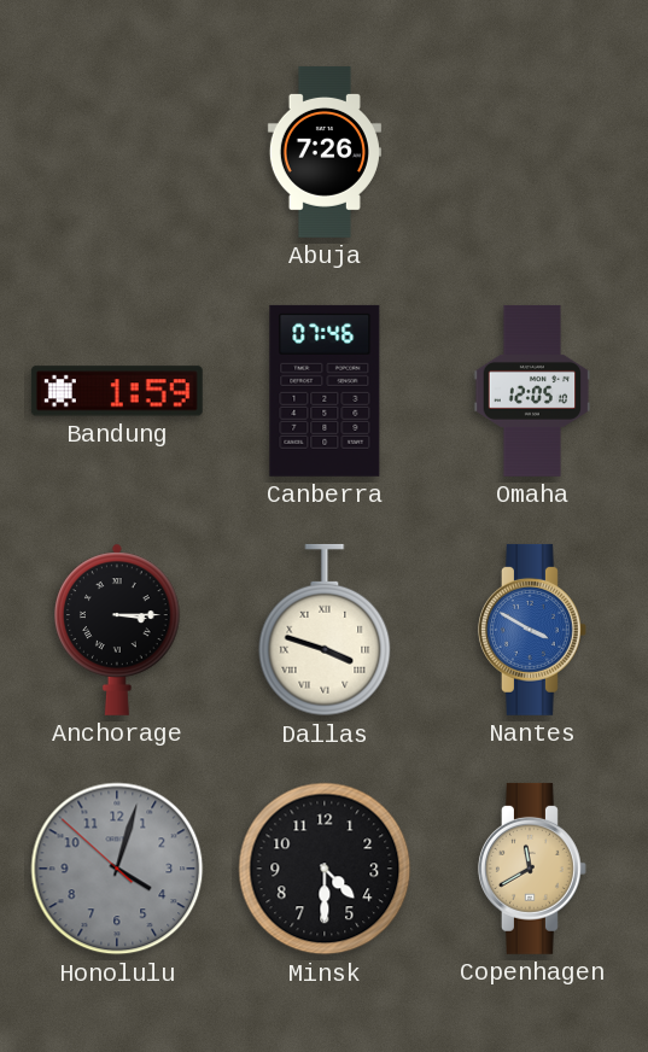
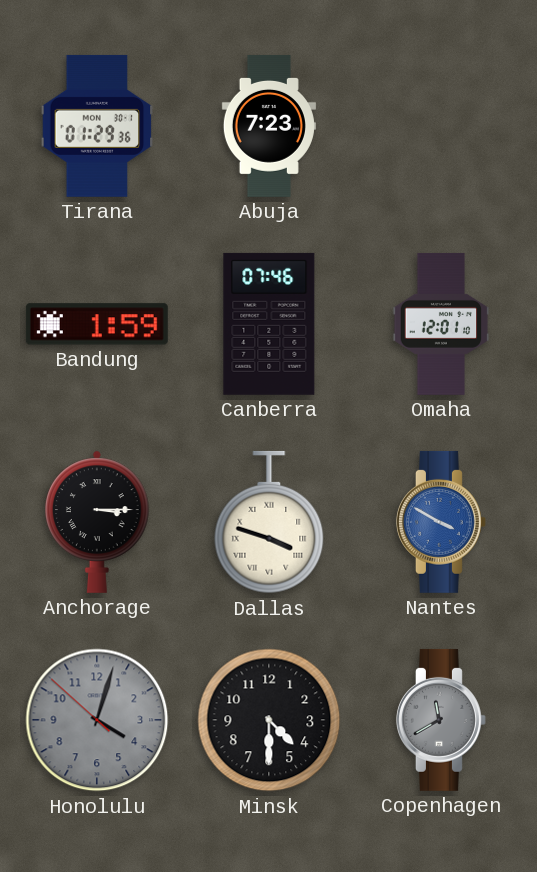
Tirana: none -> 01:29 (97, 126)
Abuja: 7:26 -> 7:23 (269, 126)
Omaha: 12:05 -> 12:01 (441, 324)
Copenhagen dial: champagne -> grey (441, 720)
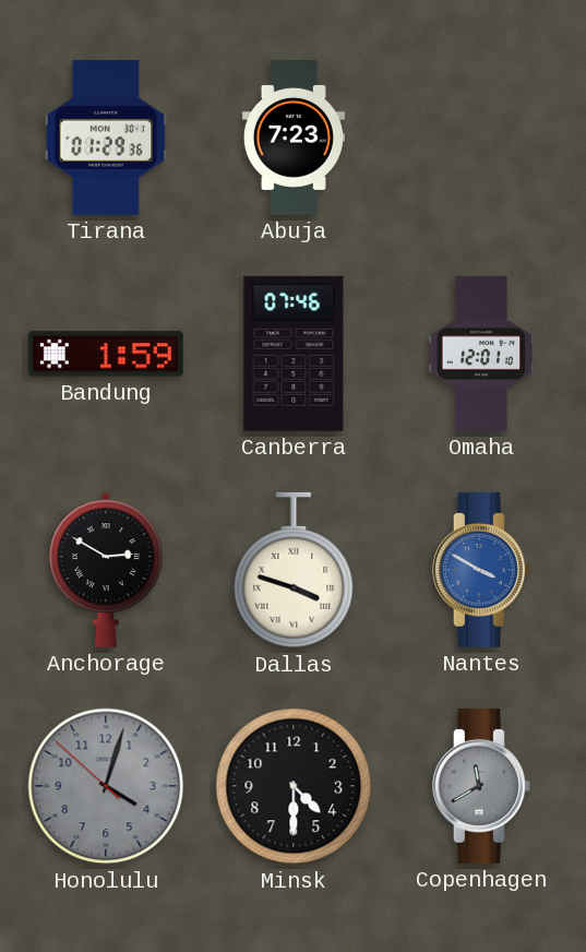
Anchorage: 3:15 -> 2:50 (106, 570)
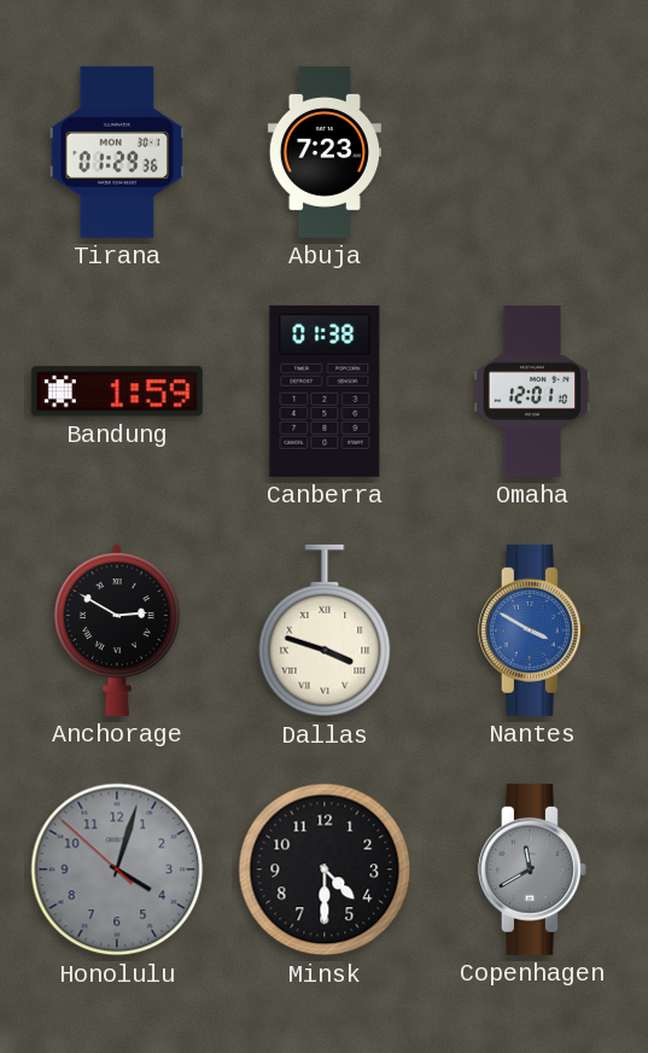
Canberra: 07:46 -> 01:38 (325, 391)
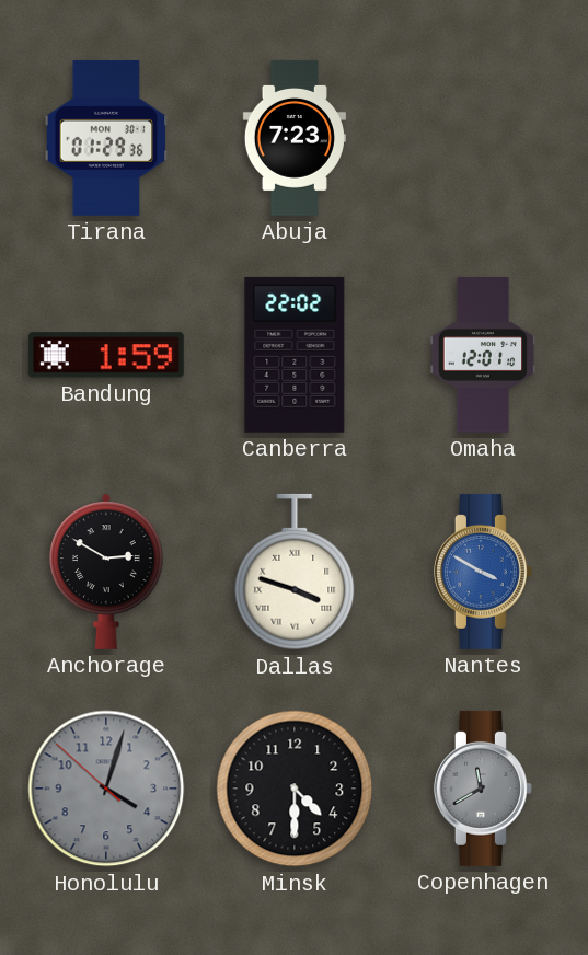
Canberra: 01:38 -> 22:02 (295, 355)
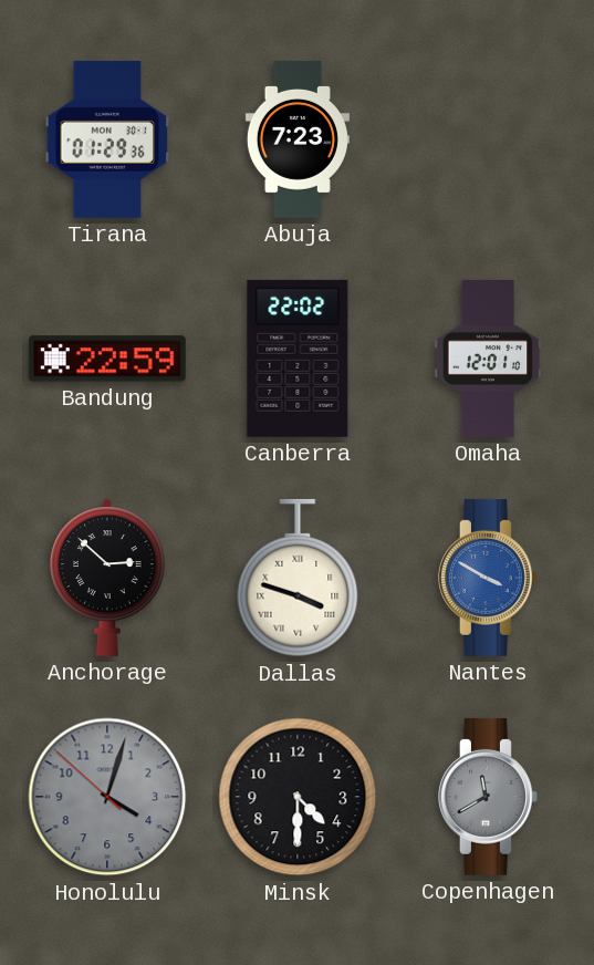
Bandung: 1:59 -> 22:59 (107, 359)
Anchorage: 2:50 -> 2:52 (107, 578)
